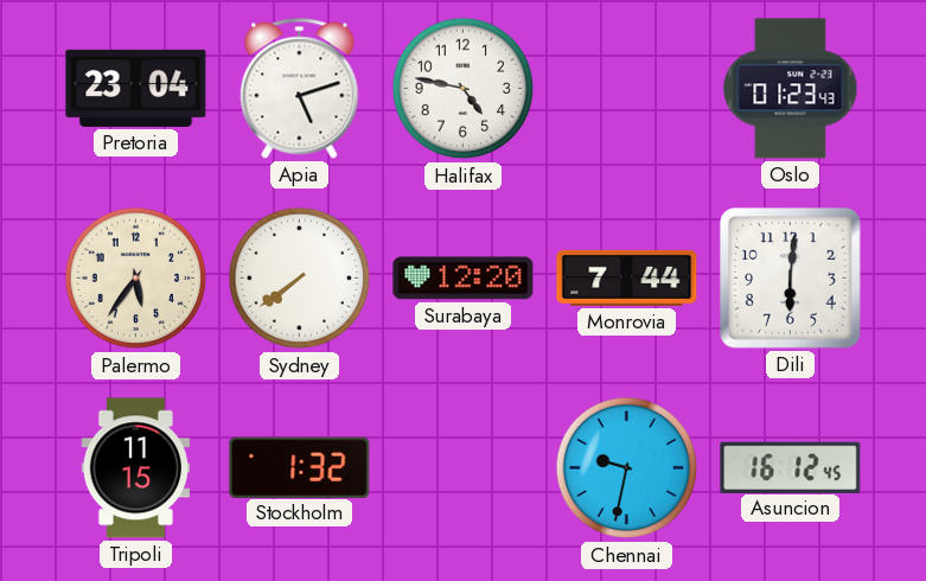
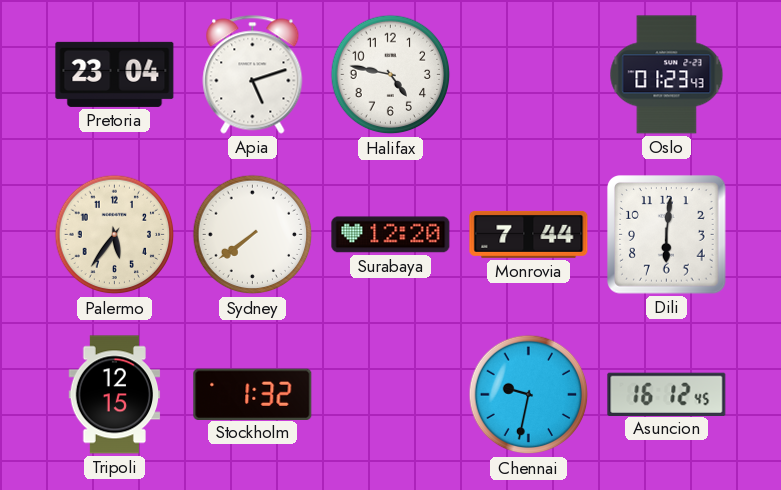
Tripoli: 11:15 -> 12:15 (115, 395)
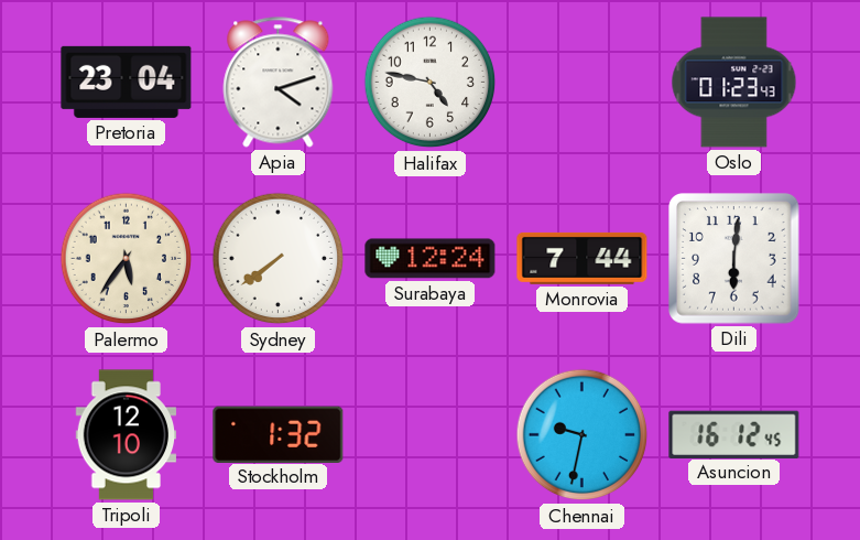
Apia: 5:12 -> 4:12 (279, 83)
Surabaya: 12:20 -> 12:24 (431, 259)
Tripoli: 12:15 -> 12:10 (127, 435)
